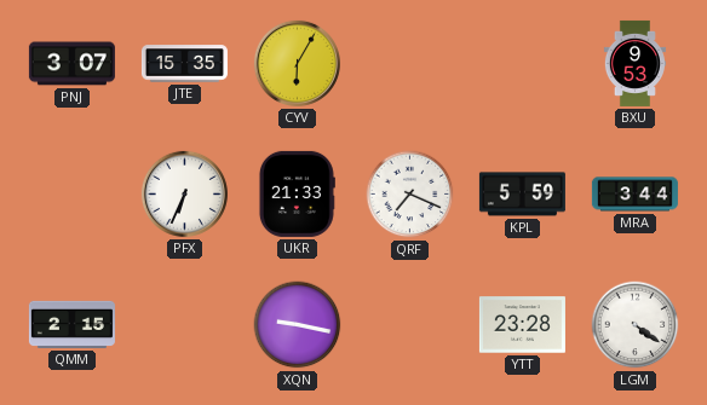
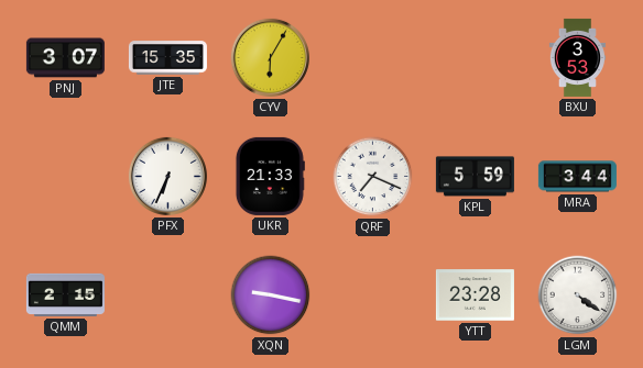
BXU: 9:53 -> 3:53 (577, 57)
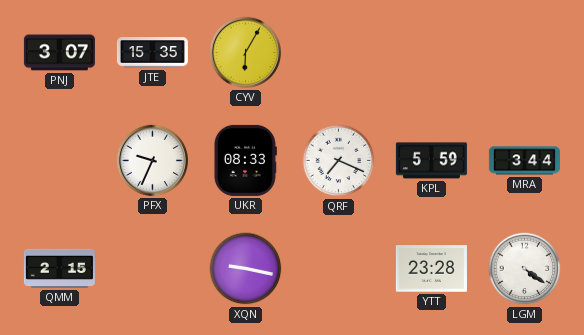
BXU: 3:53 -> none (577, 57)
PFX: 6:34 -> 9:34 (152, 160)
UKR: 21:33 -> 08:33 (245, 160)
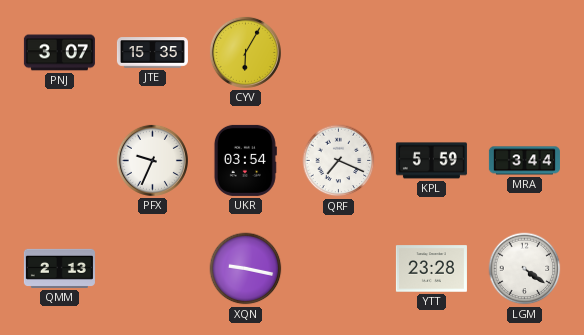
UKR: 08:33 -> 03:54 (245, 160)
QMM: 2:15 -> 2:13 (59, 268)
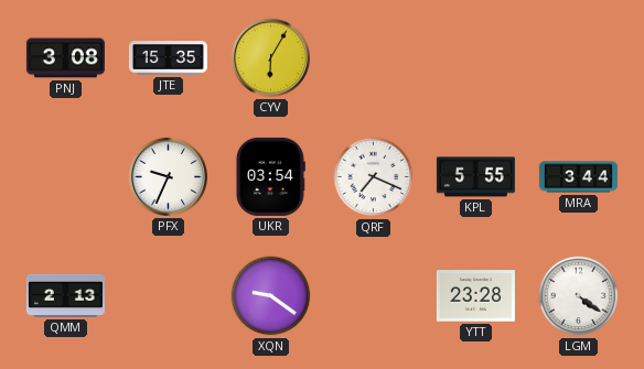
PNJ: 3:07 -> 3:08 (65, 58)
KPL: 5:59 -> 5:55 (475, 177)
XQN: 9:17 -> 9:21 (271, 296)
